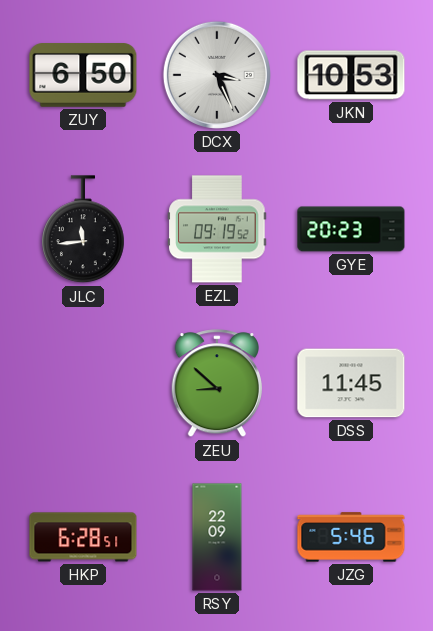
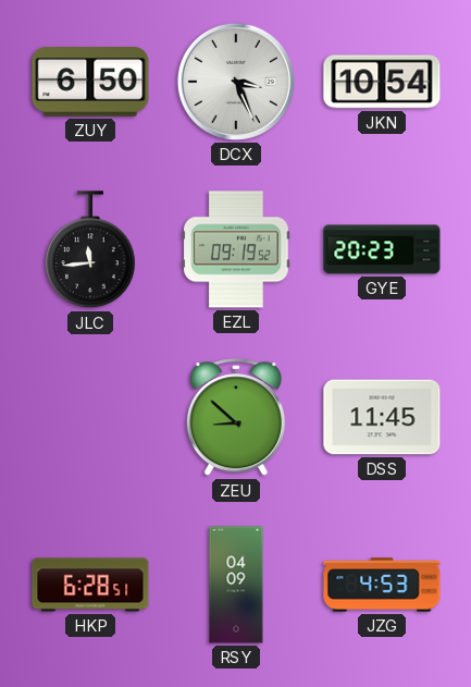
JKN: 10:53 -> 10:54 (382, 82)
RSY: 22:09 -> 04:09 (236, 585)
JZG: 5:46 -> 4:53 (382, 585)
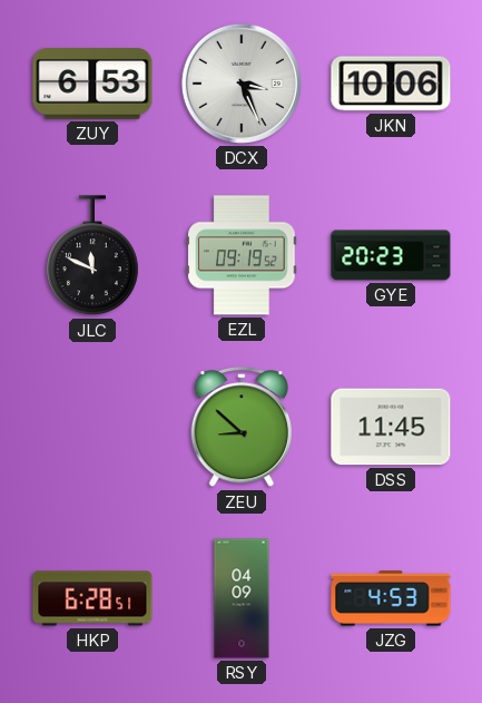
ZUY: 6:50 -> 6:53 (92, 84)
JKN: 10:54 -> 10:06 (391, 84)
JLC: 11:44 -> 11:49 (94, 256)
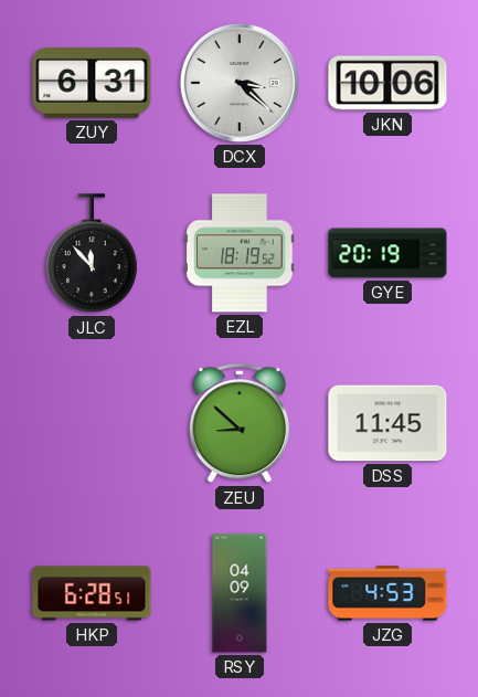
ZUY: 6:53 -> 6:31 (92, 83)
DCX: 3:26 -> 3:22 (240, 83)
JLC: 11:49 -> 11:53 (93, 254)
EZL: 09:19 -> 18:19 (240, 253)
GYE: 20:23 -> 20:19 (387, 253)
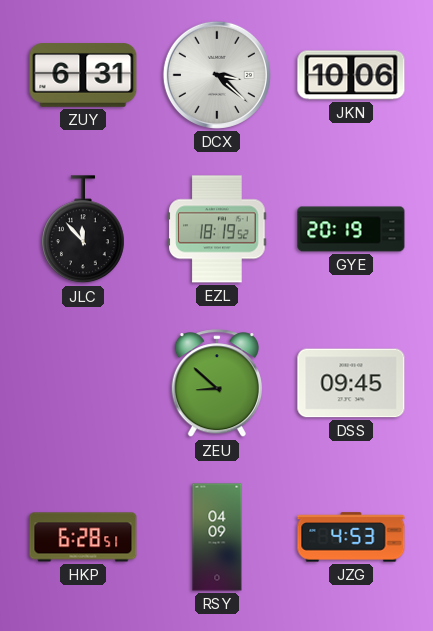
DSS: 11:45 -> 09:45 (351, 383)
